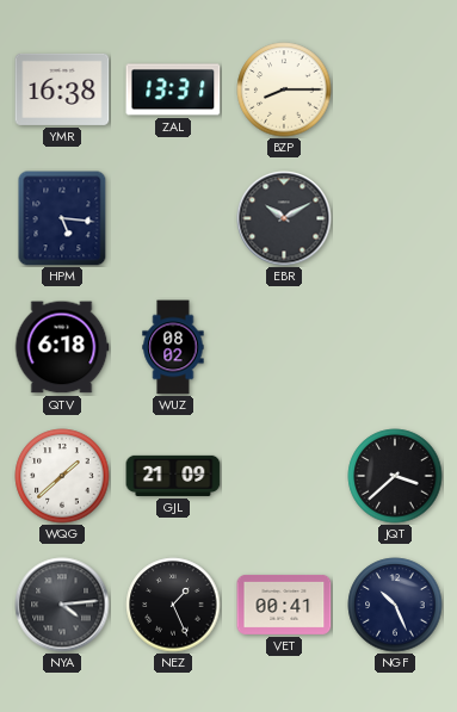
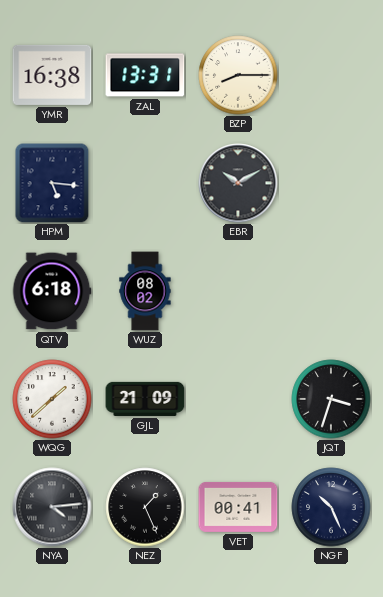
JQT: 3:38 -> 3:33 (331, 399)
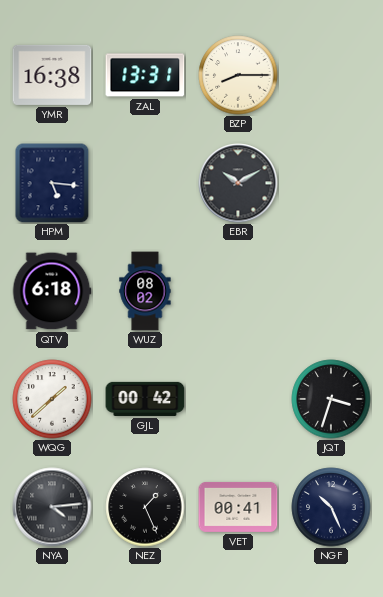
GJL: 21:09 -> 00:42 (145, 399)
